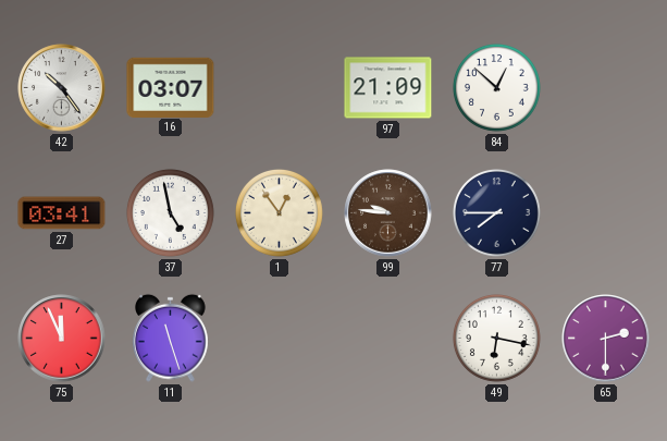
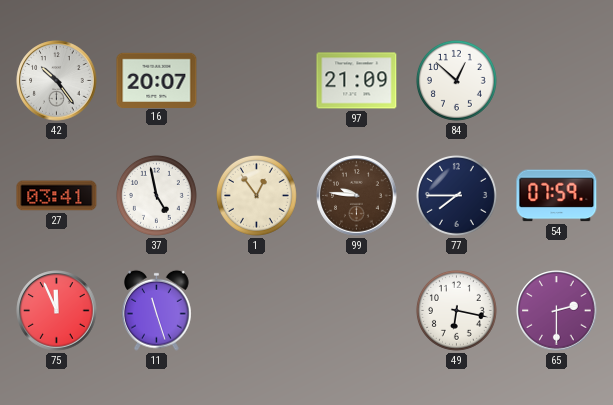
16: 03:07 -> 20:07 (157, 80)
54: none -> 07:59 (557, 196)
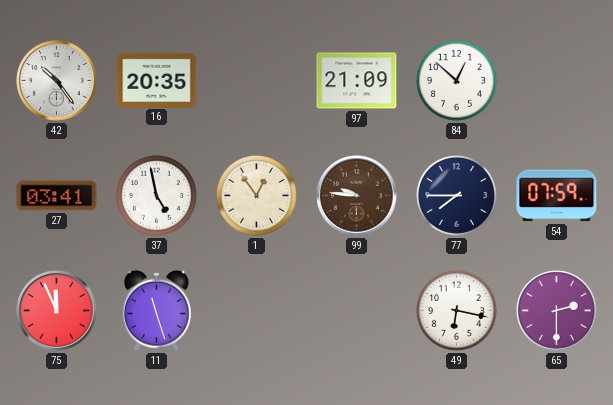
16: 20:07 -> 20:35 (157, 80)
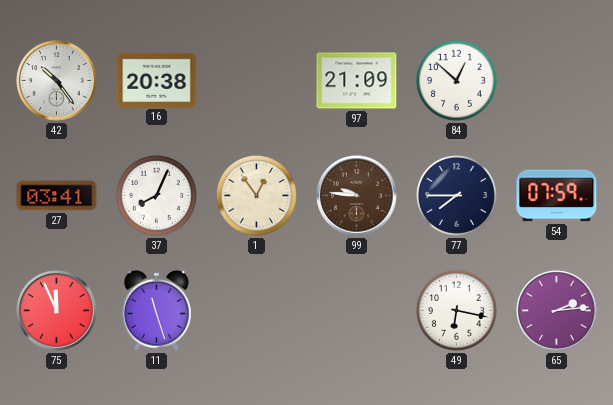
16: 20:35 -> 20:38 (157, 80)
37: 4:58 -> 8:04 (156, 195)
65: 2:30 -> 2:14 (557, 311)
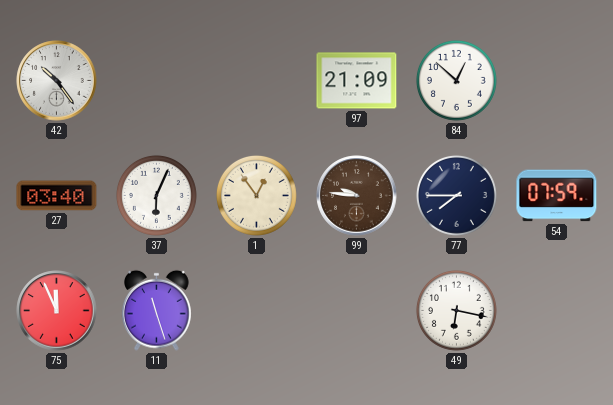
16: 20:38 -> none (157, 80)
27: 03:41 -> 03:40 (57, 196)
37: 8:04 -> 6:04 (156, 195)
65: 2:14 -> none (557, 311)
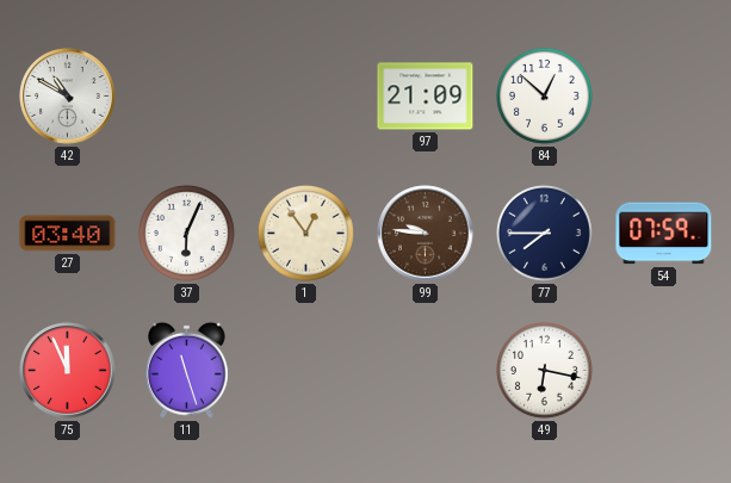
42: 10:24 -> 10:50 (68, 97)
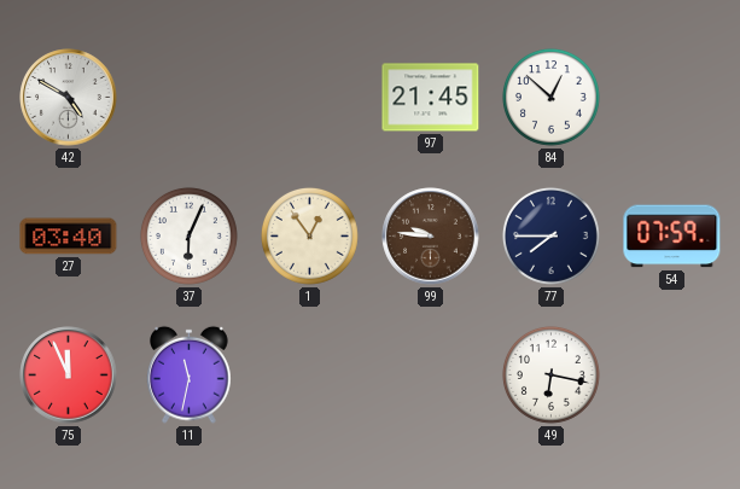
42: 10:50 -> 4:50 (69, 98)
97: 21:09 -> 21:45 (431, 98)
11: 11:27 -> 11:32 (190, 374)
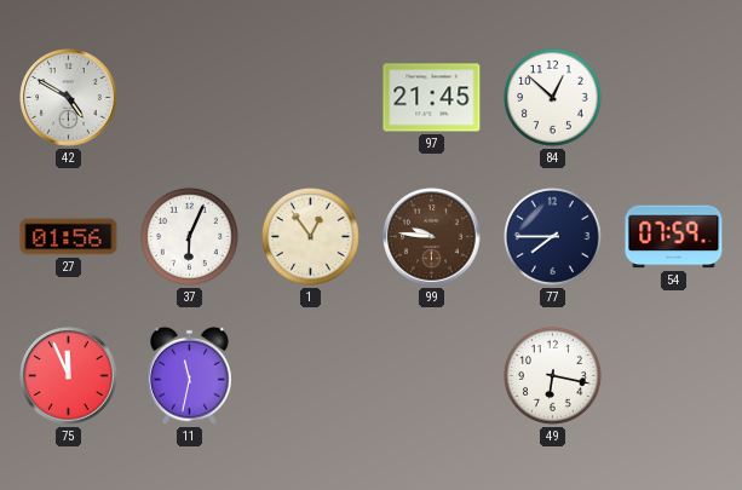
27: 03:40 -> 01:56 (69, 237)
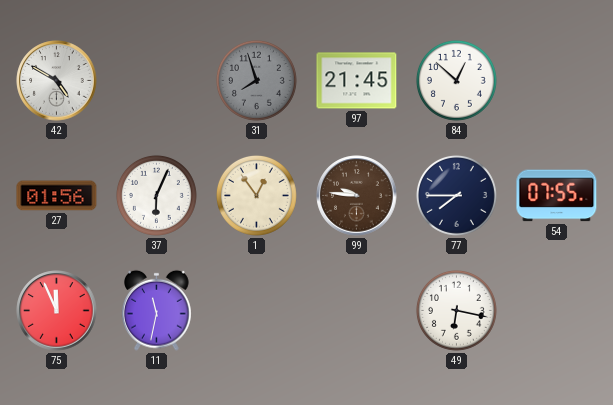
31: none -> 7:57 (256, 80)
54: 07:59 -> 07:55 (557, 196)
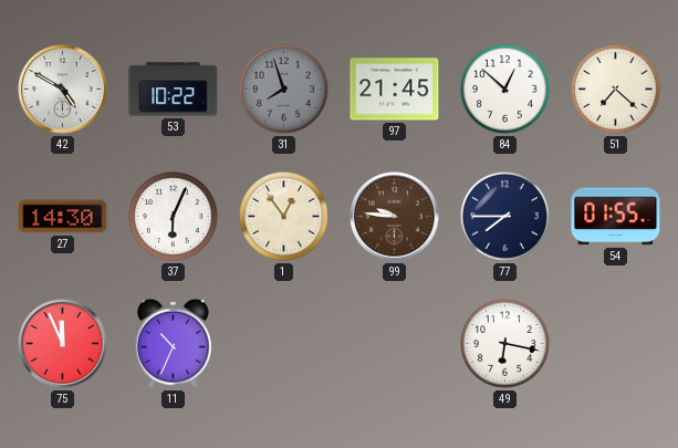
53: none -> 10:22 (174, 90)
51: none -> 7:22 (615, 88)
27: 01:56 -> 14:30 (63, 217)
54: 07:55 -> 01:55 (616, 217)
11: 11:32 -> 10:34 (174, 343)
